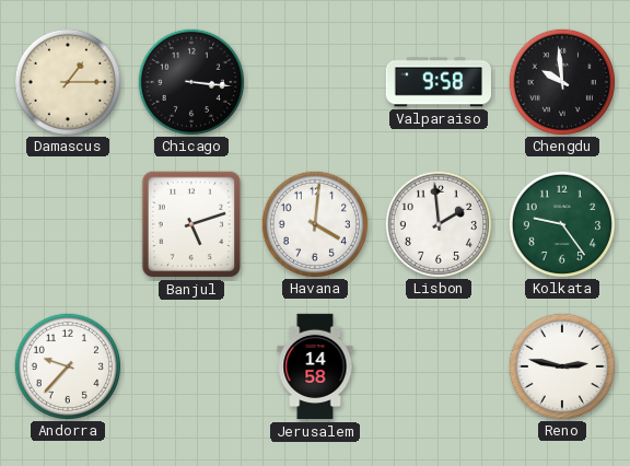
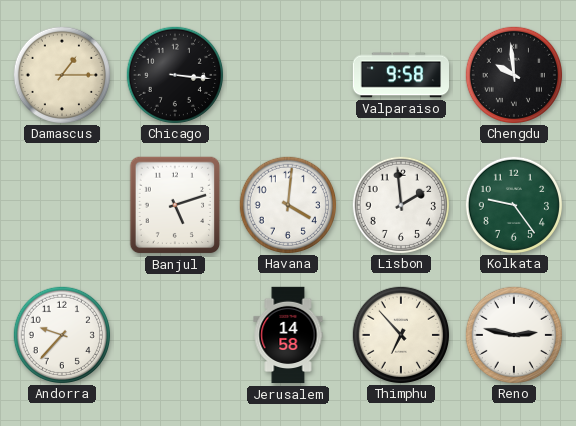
Thimphu: none -> 6:53 (400, 334)
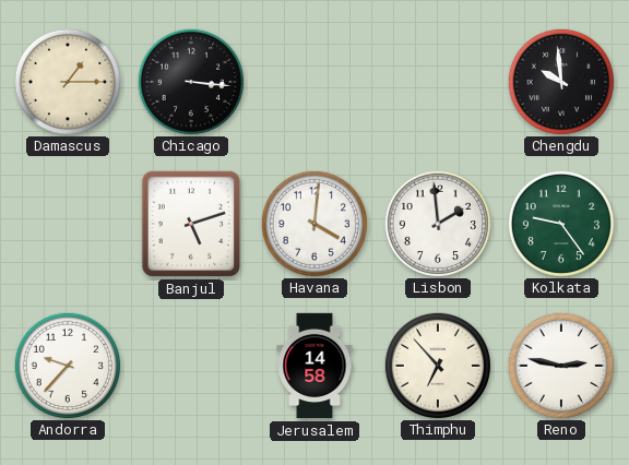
Valparaiso: 9:58 -> none (401, 75)
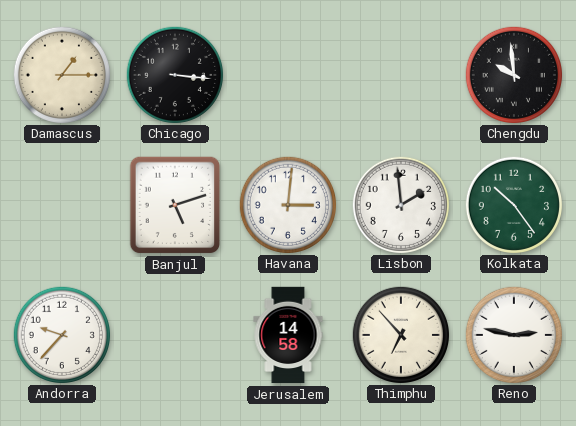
Havana: 4:01 -> 3:01 (287, 204)
Kolkata: 9:24 -> 10:24 (513, 204)
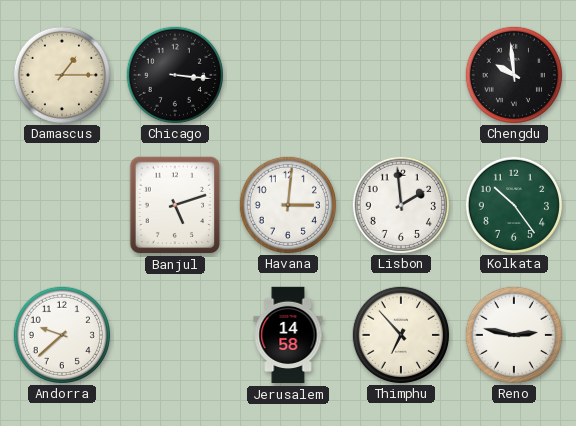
Andorra: 9:37 -> 9:38 (61, 334)
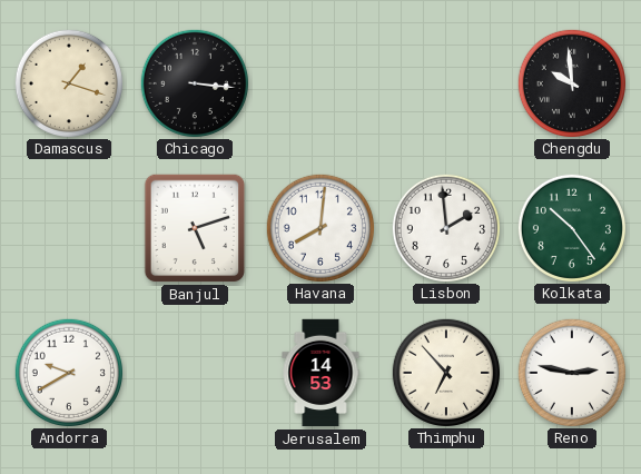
Damascus: 1:15 -> 1:18 (68, 82)
Havana: 3:01 -> 8:01 (319, 227)
Andorra: 9:38 -> 9:40 (68, 372)
Jerusalem: 14:58 -> 14:53 (320, 373)
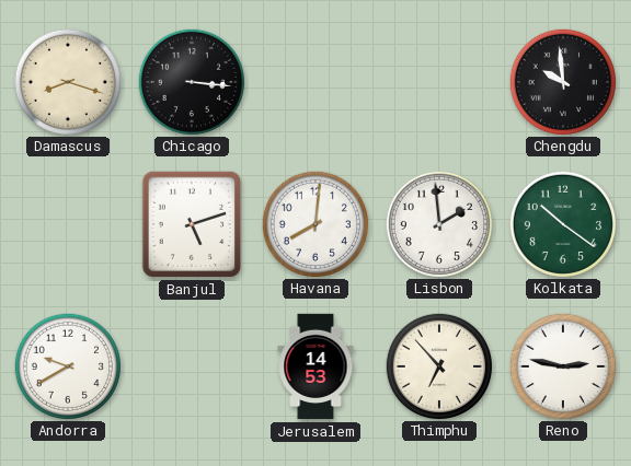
Damascus: 1:18 -> 8:18 (67, 81)
Kolkata: 10:24 -> 10:21 (562, 223)
